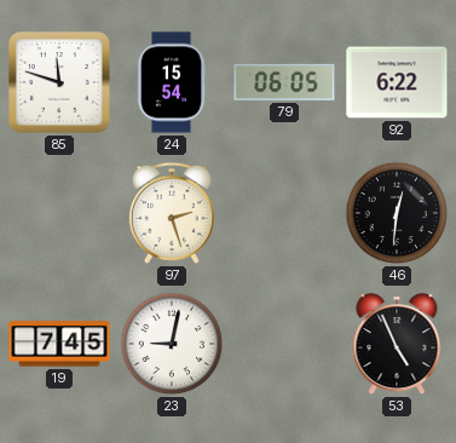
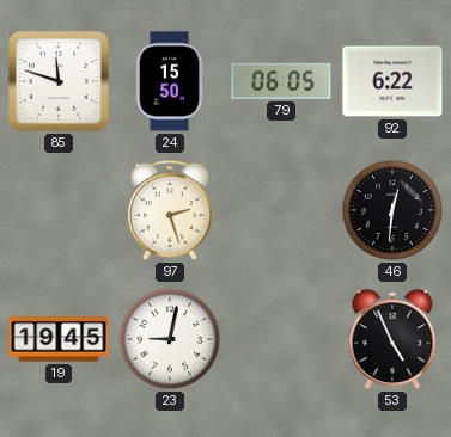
24: 15:54 -> 15:50 (170, 81)
19: 7:45 -> 19:45 (59, 339)
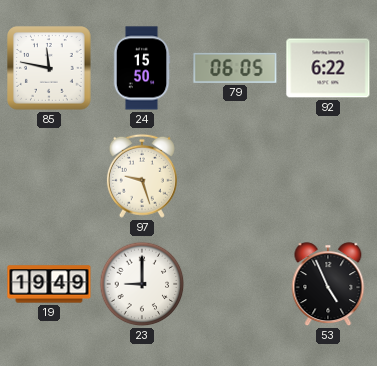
85: 11:48 -> 11:47 (50, 69)
97: 2:27 -> 9:27 (142, 176)
46: 12:31 -> none (392, 210)
19: 19:45 -> 19:49 (49, 284)
23: 9:02 -> 9:00 (142, 284)
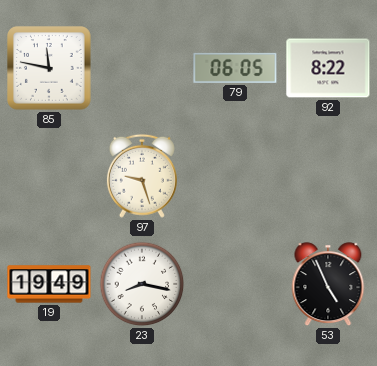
24: 15:50 -> none (142, 68)
92: 6:22 -> 8:22 (328, 68)
23: 9:00 -> 8:17 (142, 284)
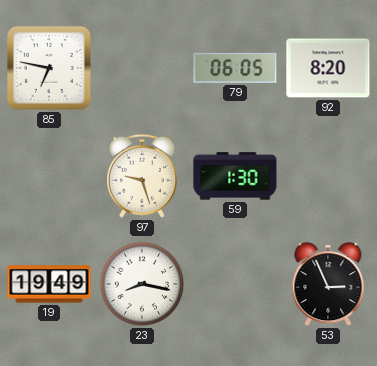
85: 11:47 -> 6:47 (50, 69)
92: 8:22 -> 8:20 (328, 68)
59: none -> 1:30 (235, 176)
53: 4:56 -> 2:56 (328, 285)
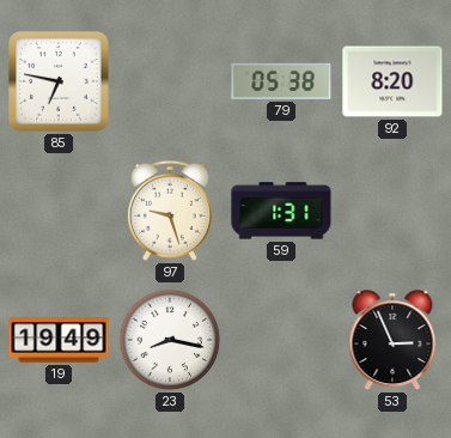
79: 06:05 -> 05:38 (281, 81)
59: 1:30 -> 1:31 (281, 211)
